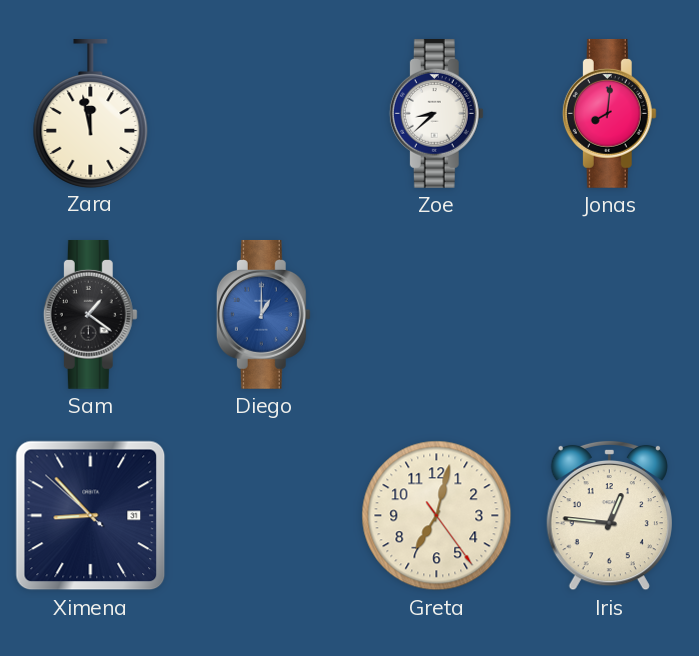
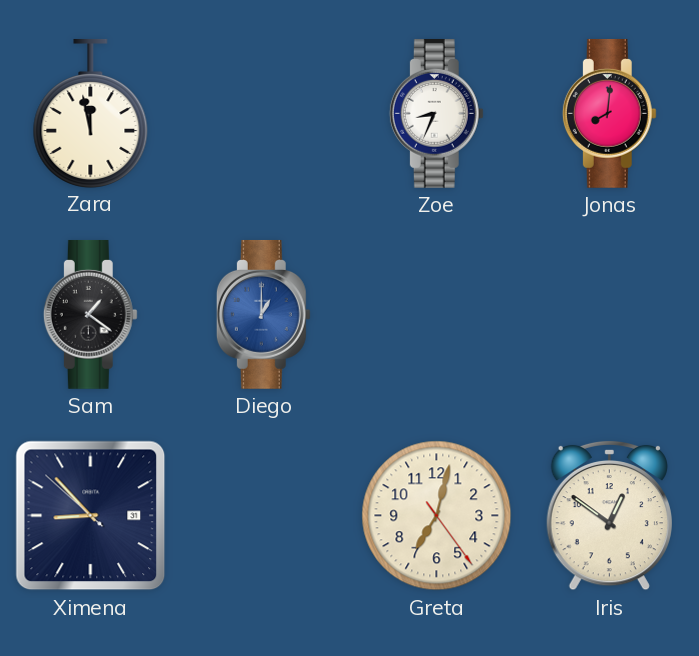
Zoe: 8:38 -> 8:34 (436, 113)
Iris: 12:46 -> 12:51 (609, 515)
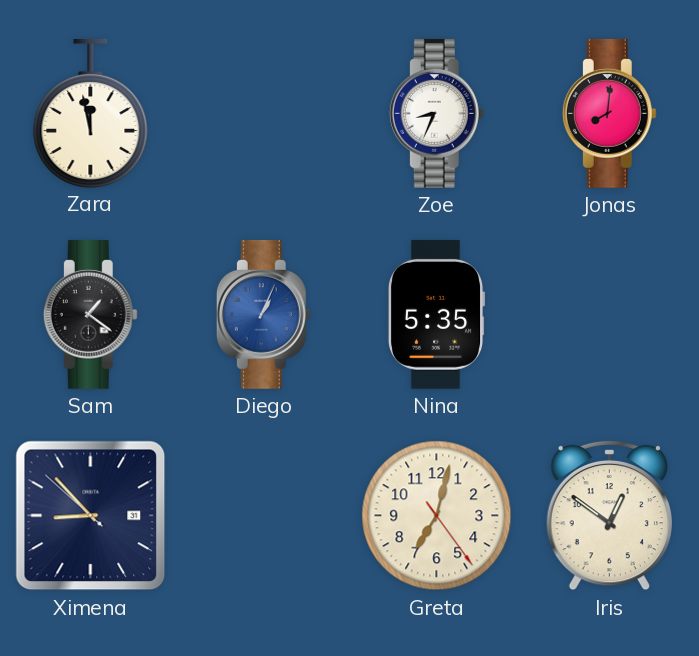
Diego: 1:00 -> 1:04 (263, 314)
Nina: none -> 5:35 (436, 314)
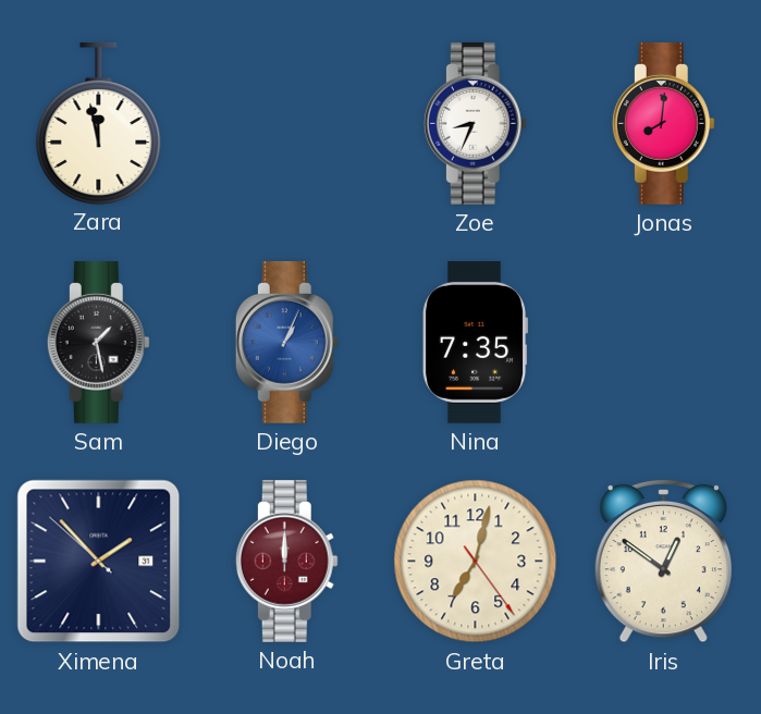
Sam: 1:21 -> 1:28 (98, 342)
Nina: 5:35 -> 7:35 (475, 342)
Ximena: 8:52 -> 1:52 (99, 562)
Noah: none -> 12:00 (286, 561)
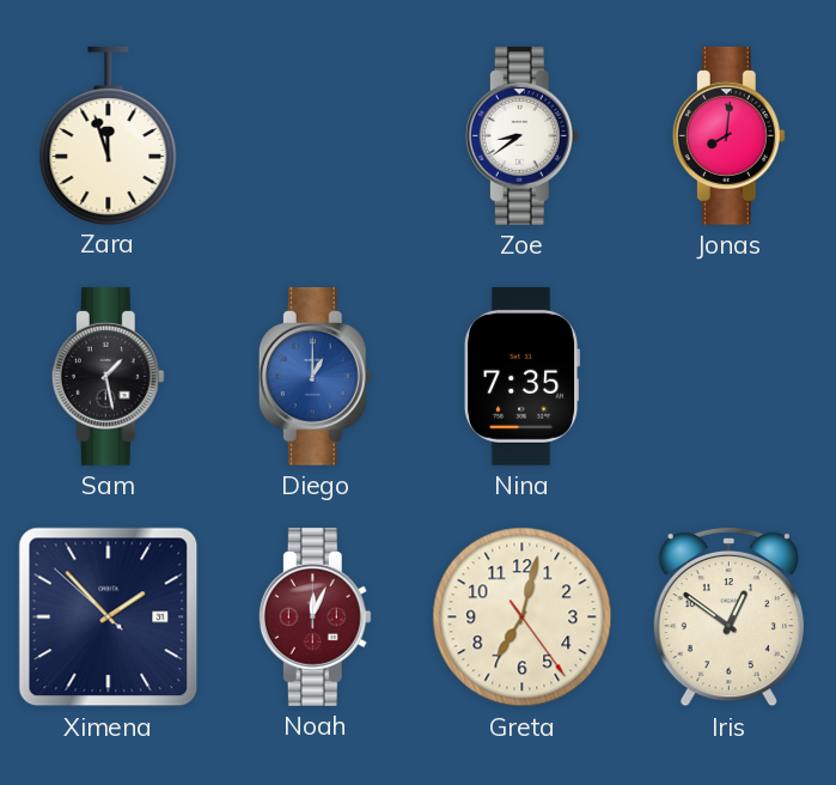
Zara: 11:58 -> 11:57 (109, 135)
Zoe: 8:34 -> 8:39 (521, 135)
Diego: 1:04 -> 1:00 (315, 376)
Noah: 12:00 -> 12:04 (315, 616)
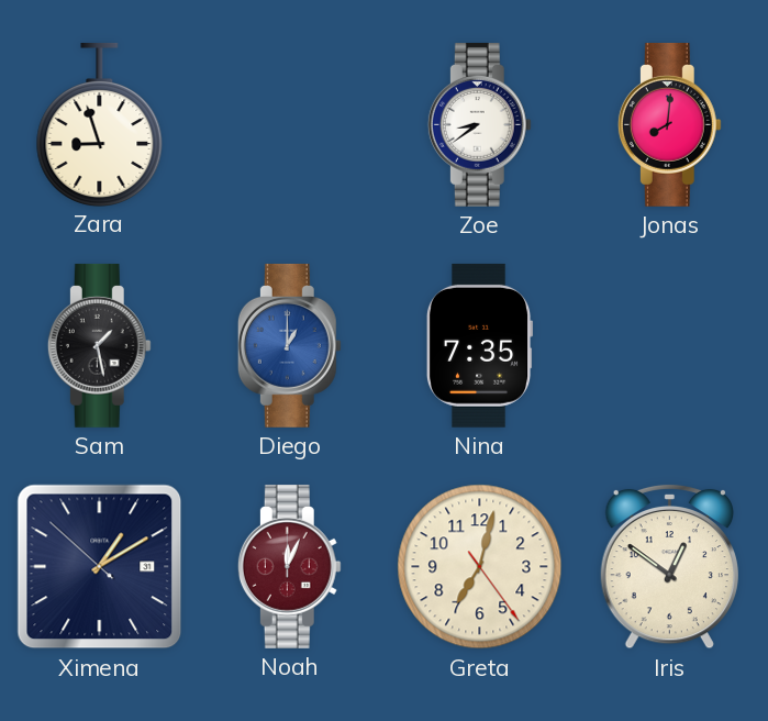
Zara: 11:57 -> 8:57 (100, 124)
Ximena: 1:52 -> 1:09 (100, 567)
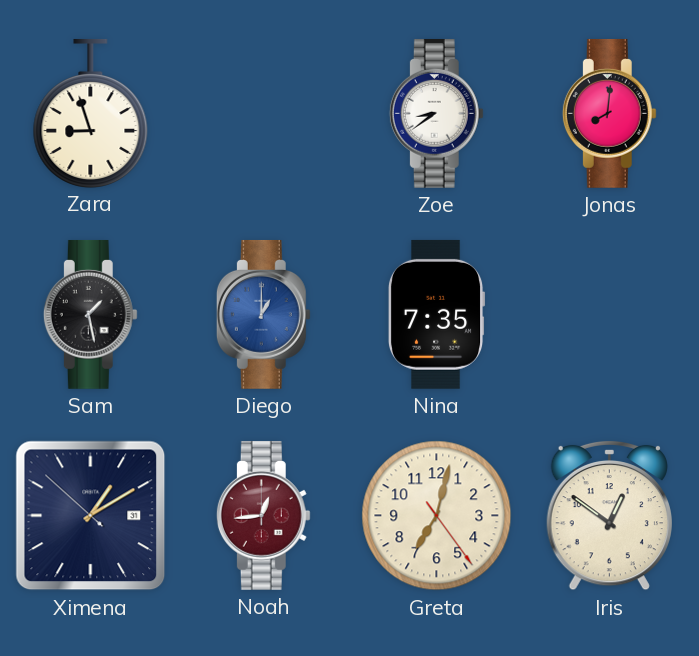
Noah: 12:04 -> 12:44 (263, 515)
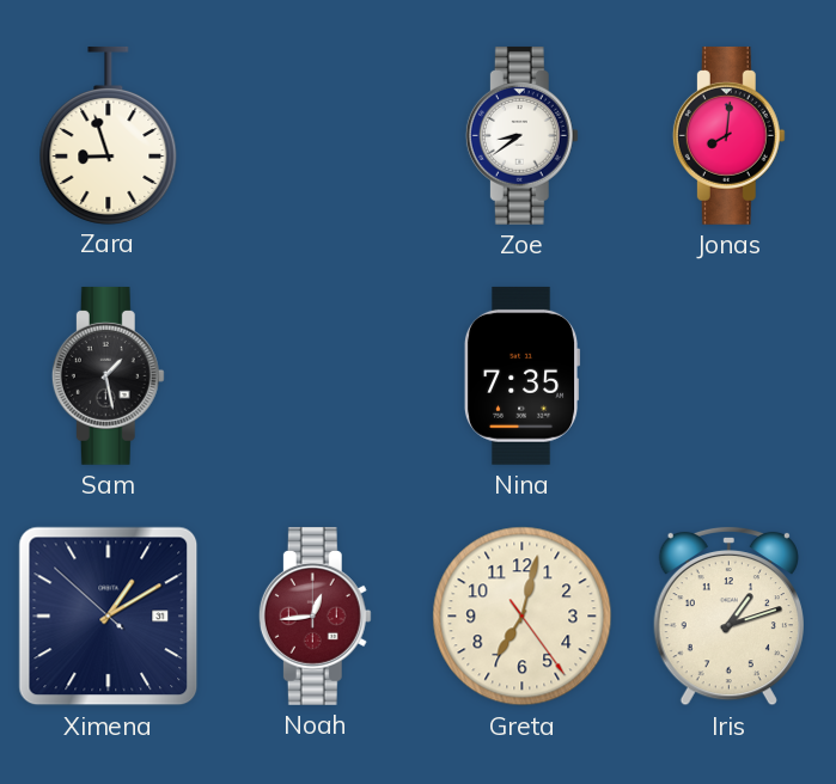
Diego: 1:00 -> none (263, 314)
Iris: 12:51 -> 1:12 (728, 615)
